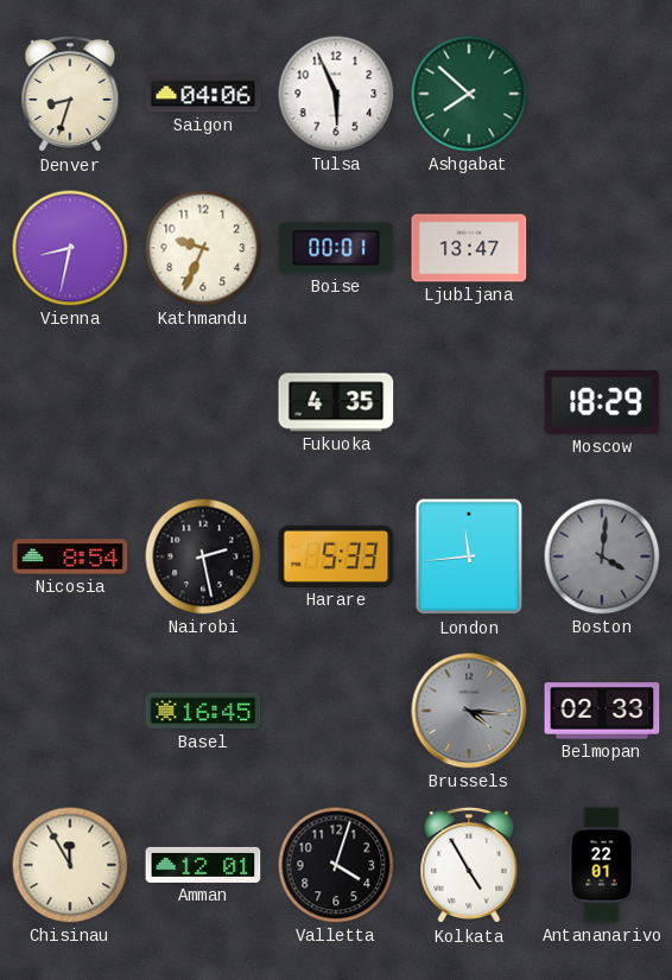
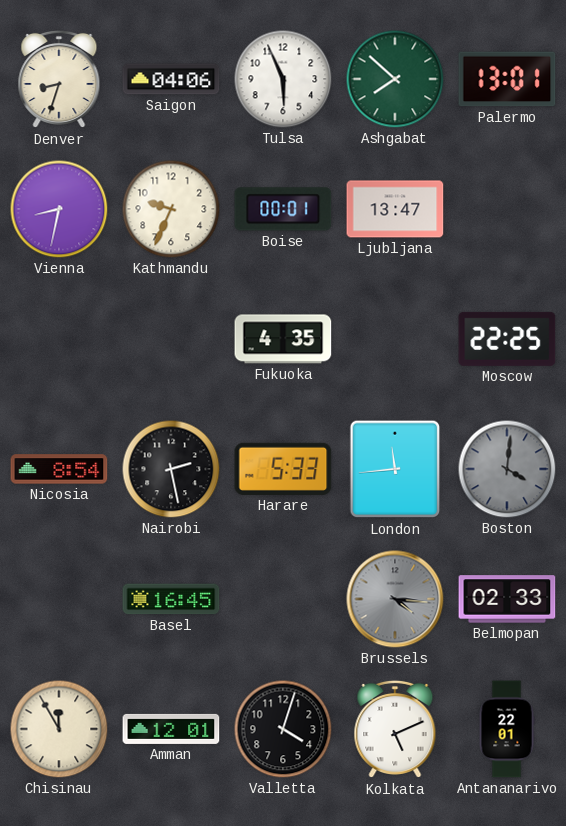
Palermo: none -> 13:01 (507, 79)
Moscow: 18:29 -> 22:25 (507, 339)
Kolkata: 4:55 -> 5:11 (395, 729)
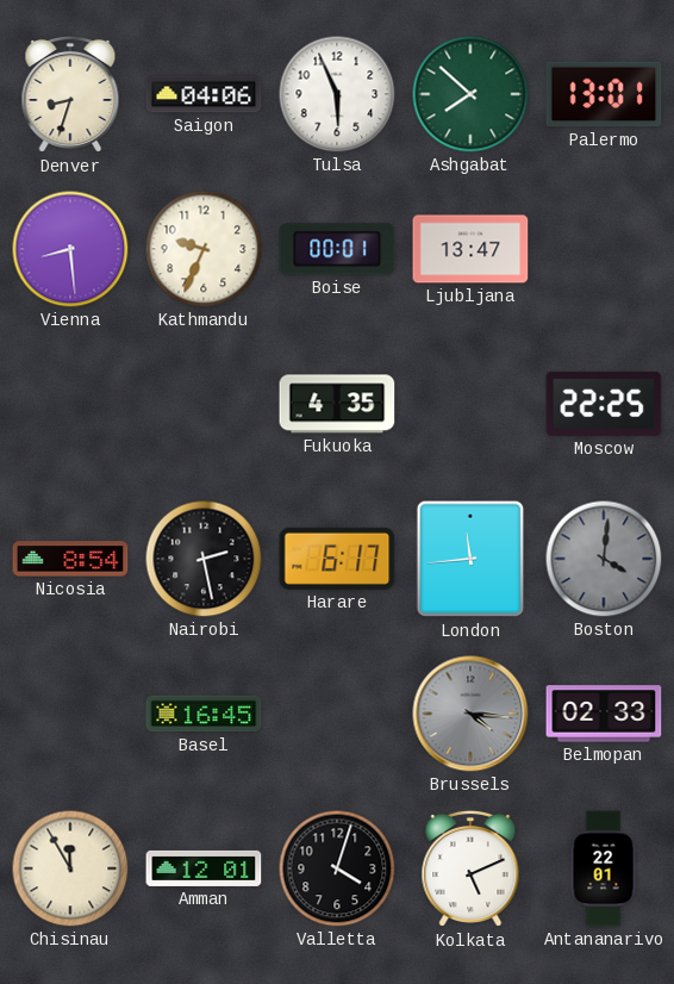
Vienna: 8:32 -> 8:29 (70, 249)
Harare: 5:33 -> 6:17 (337, 559)
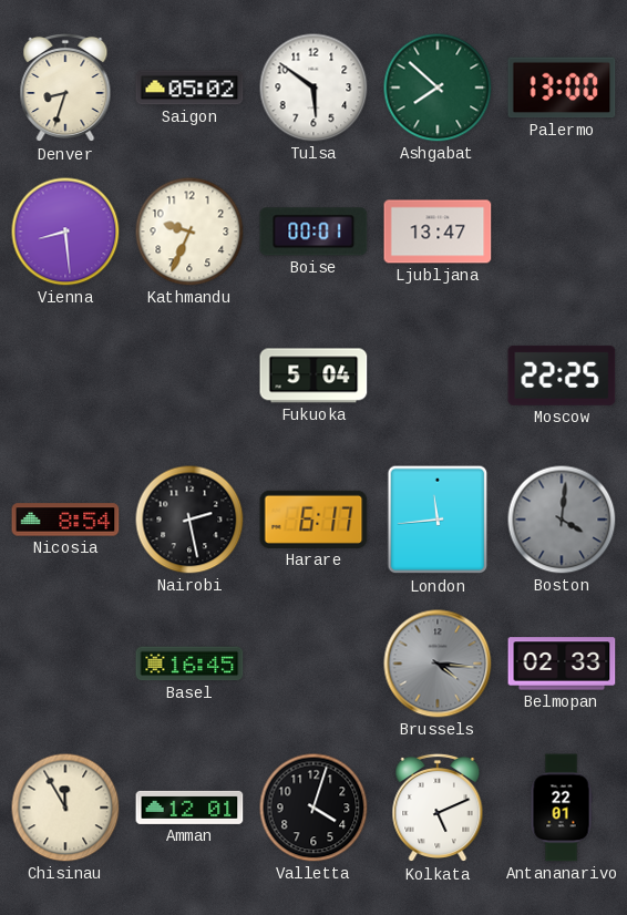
Saigon: 04:06 -> 05:02 (189, 88)
Tulsa: 5:56 -> 5:51 (313, 88)
Palermo: 13:01 -> 13:00 (562, 88)
Fukuoka: 4:35 -> 5:04 (313, 376)
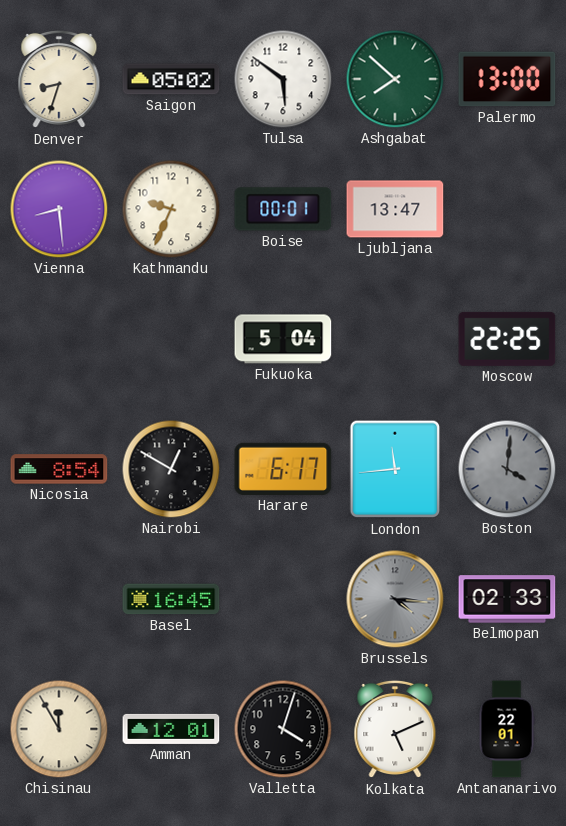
Nairobi: 2:28 -> 12:50 (171, 469)
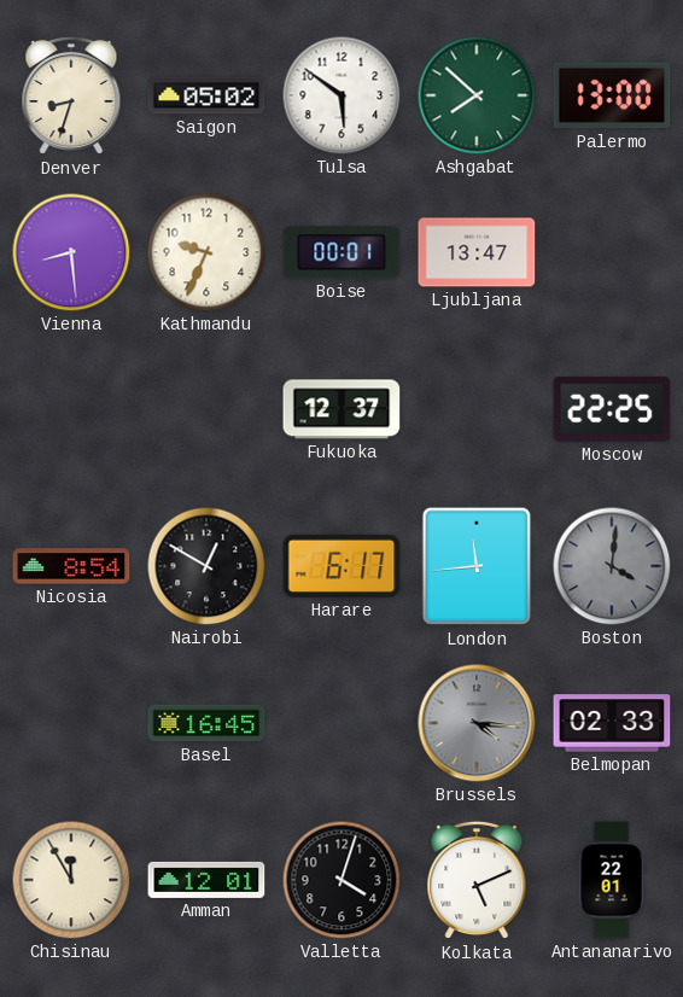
Fukuoka: 5:04 -> 12:37 (341, 409)
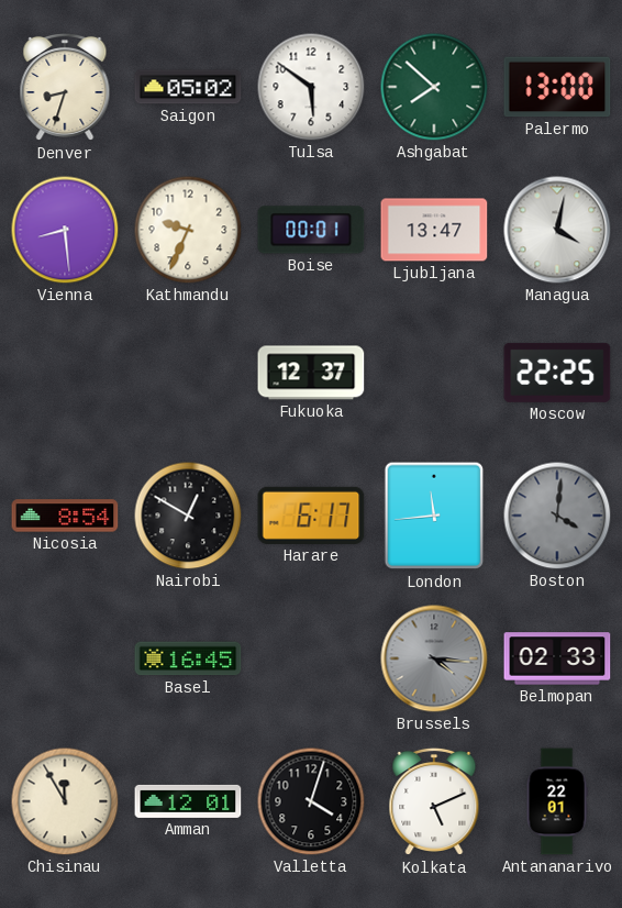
Managua: none -> 4:02 (557, 230)
